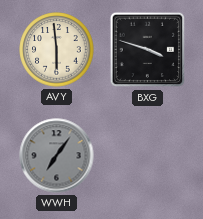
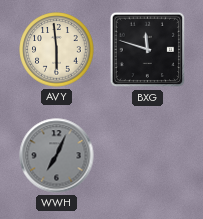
BXG: 3:48 -> 11:48 (148, 50)
WWH: 7:06 -> 7:04 (57, 156)
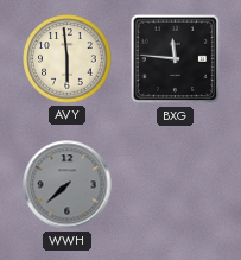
BXG: 11:48 -> 11:46 (176, 59)
WWH: 7:04 -> 7:38 (68, 185)
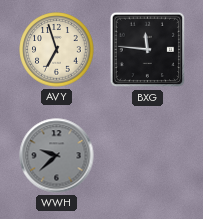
AVY: 5:59 -> 6:57 (57, 50)
WWH: 7:38 -> 9:38 (57, 156)
